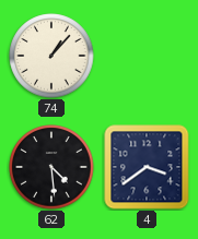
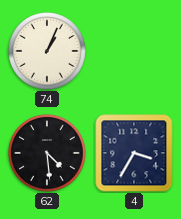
74: 1:07 -> 1:04 (47, 51)
4: 3:39 -> 3:35 (134, 153)
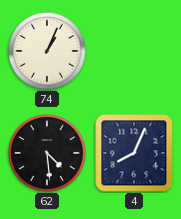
4: 3:35 -> 8:04 (134, 153)
